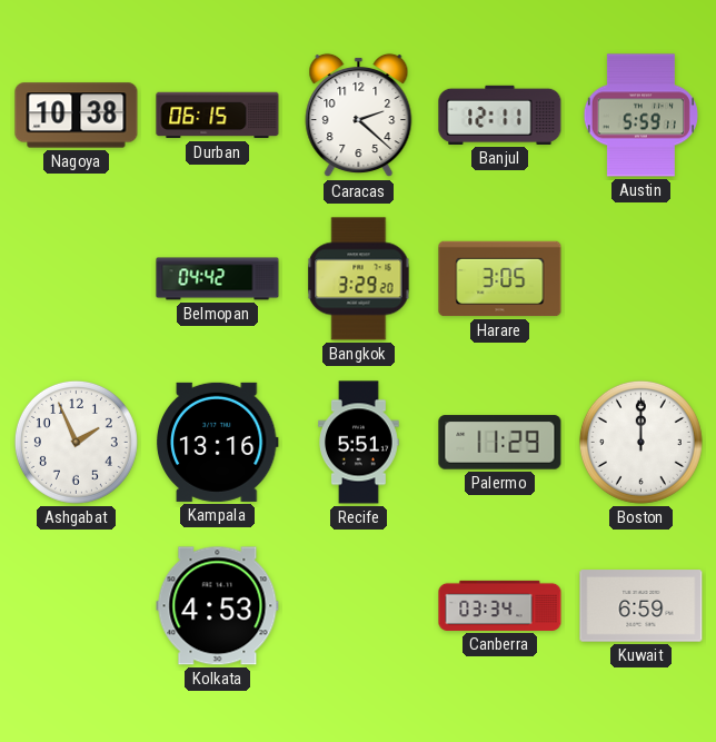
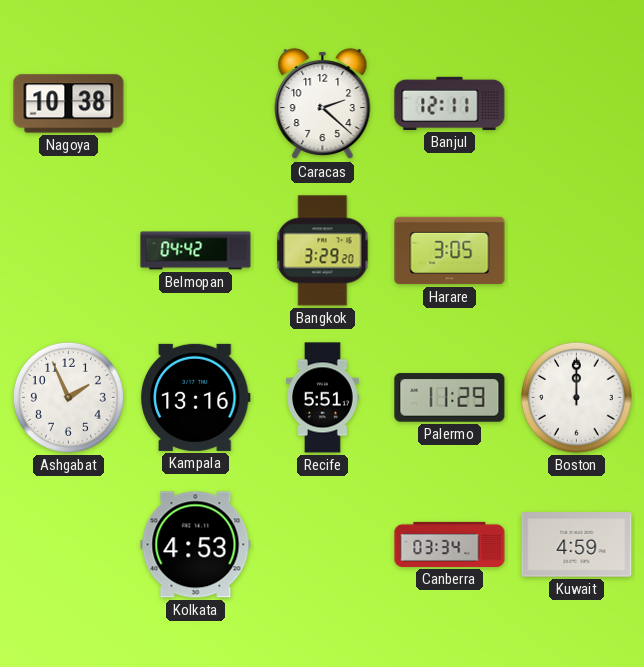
Durban: 06:15 -> none (218, 116)
Austin: 5:59 -> none (640, 116)
Kuwait: 6:59 -> 4:59 (577, 545)
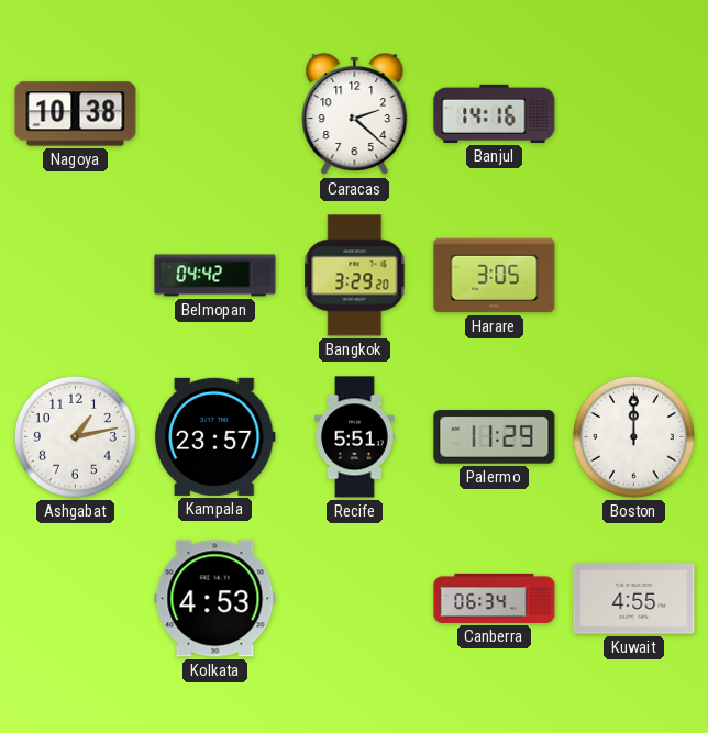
Banjul: 12:11 -> 14:16 (495, 113)
Ashgabat: 1:56 -> 1:13 (75, 436)
Kampala: 13:16 -> 23:57 (214, 436)
Canberra: 03:34 -> 06:34 (495, 598)
Kuwait: 4:59 -> 4:55 (634, 599)
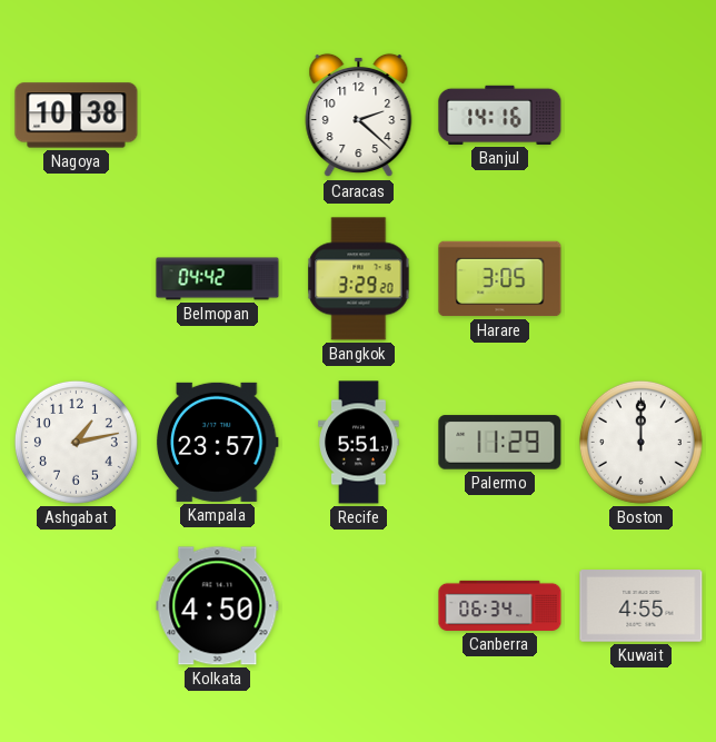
Kolkata: 4:53 -> 4:50 (218, 606)
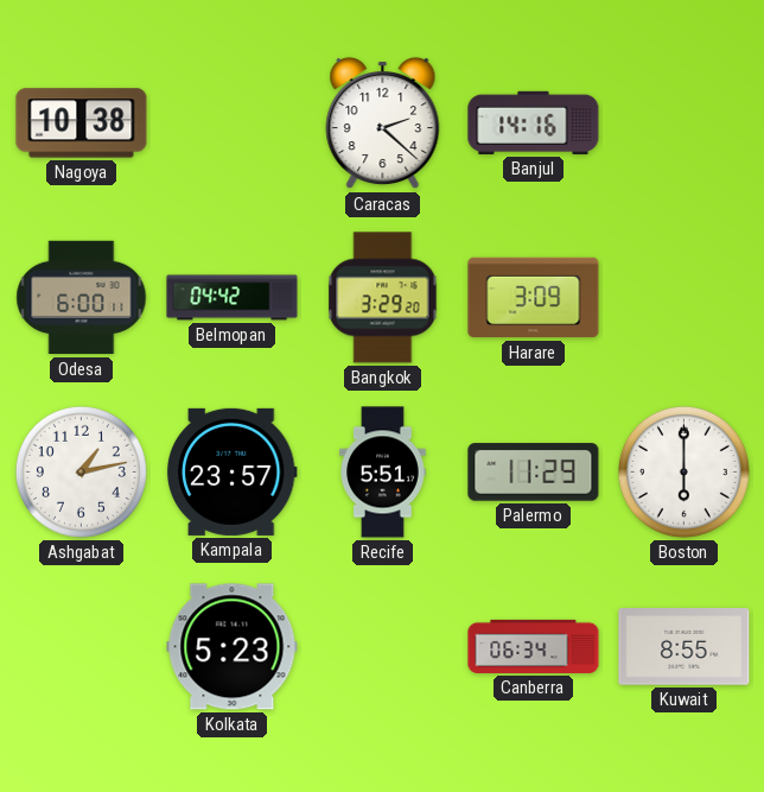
Odesa: none -> 6:00 (82, 298)
Harare: 3:05 -> 3:09 (534, 298)
Boston: 12:00 -> 6:00 (683, 471)
Kolkata: 4:50 -> 5:23 (233, 647)
Kuwait: 4:55 -> 8:55 (685, 647)
